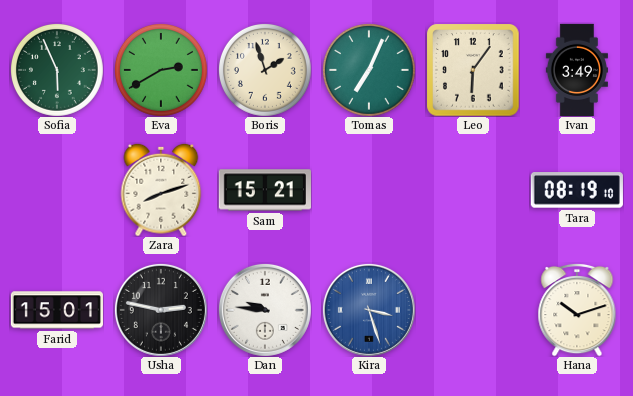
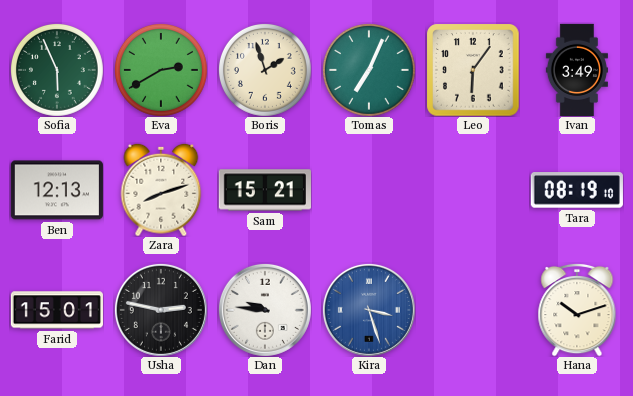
Ben: none -> 12:13 (57, 190)
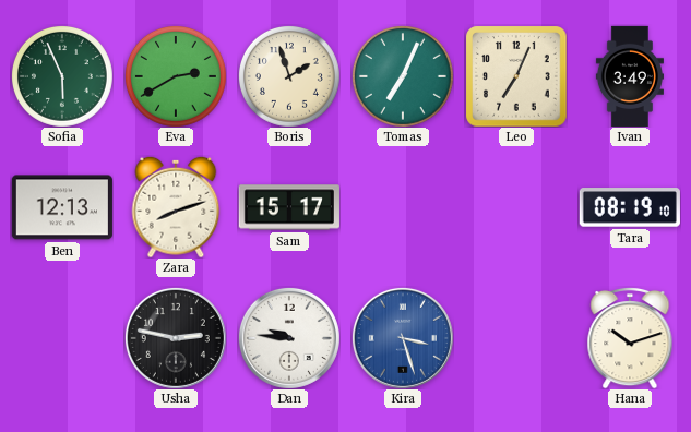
Leo: 6:06 -> 7:04 (516, 76)
Sam: 15:21 -> 15:17 (289, 207)
Farid: 15:01 -> none (57, 310)
